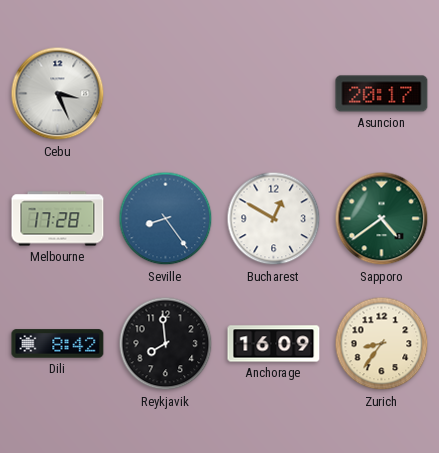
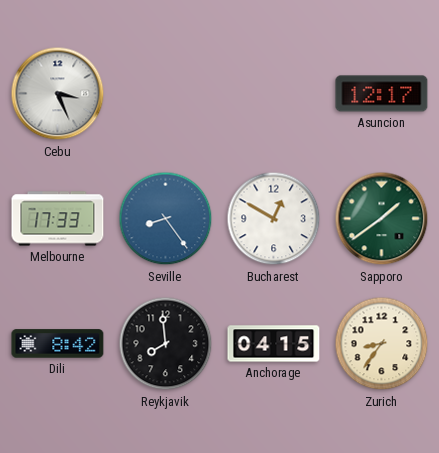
Asuncion: 20:17 -> 12:17 (382, 94)
Melbourne: 17:28 -> 17:33 (58, 219)
Sapporo: 4:39 -> 1:39 (382, 219)
Anchorage: 16:09 -> 04:15 (274, 344)
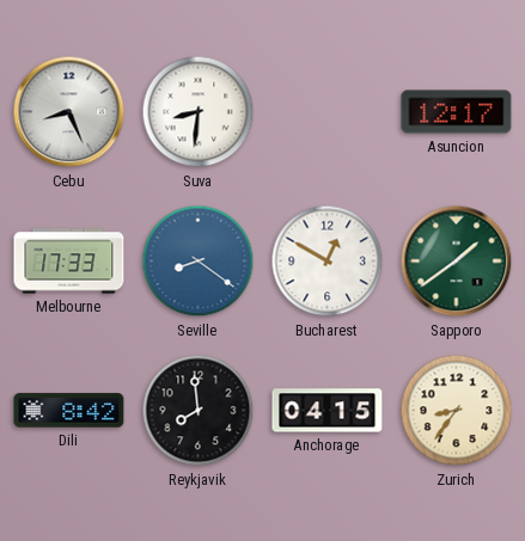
Cebu: 3:26 -> 8:26 (69, 112)
Suva: none -> 8:31 (199, 112)
Seville: 8:24 -> 8:21 (199, 262)
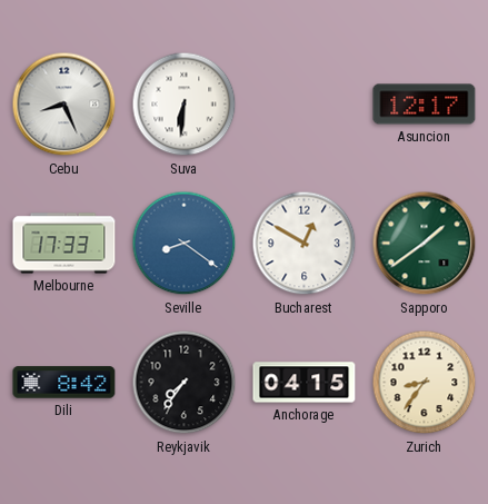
Suva: 8:31 -> 6:31 (185, 105)
Reykjavik: 7:59 -> 7:36 (185, 383)
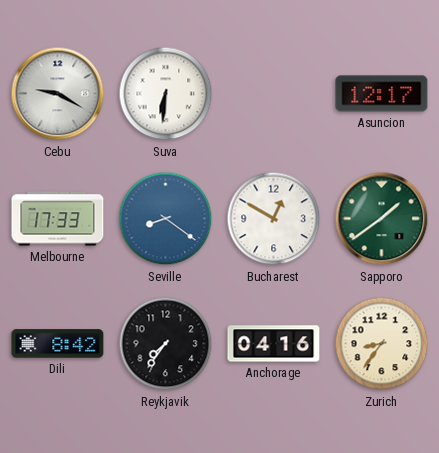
Cebu: 8:26 -> 9:20 (58, 94)
Anchorage: 04:15 -> 04:16 (274, 344)
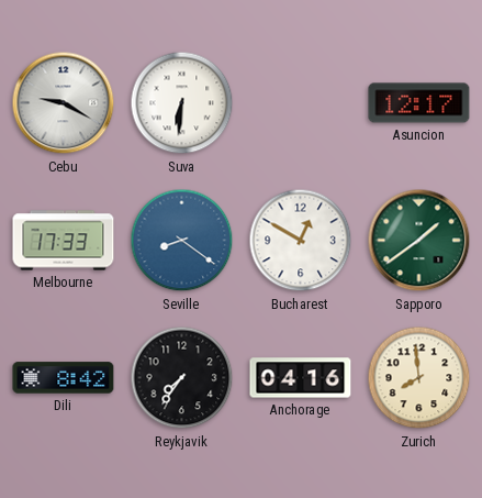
Zurich: 8:36 -> 7:59 (419, 378)
